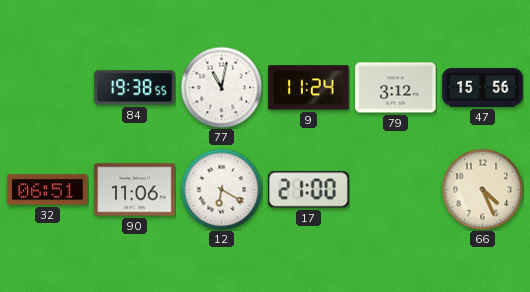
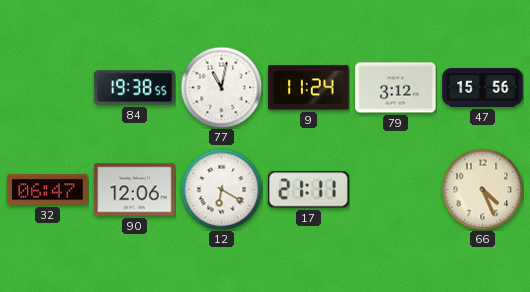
32: 06:51 -> 06:47 (48, 190)
90: 11:06 -> 12:06 (135, 190)
17: 21:00 -> 21:11 (309, 190)
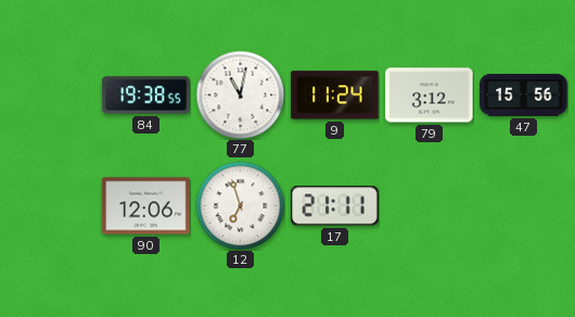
32: 06:47 -> none (48, 190)
12: 6:20 -> 6:57 (240, 205)
66: 4:26 -> none (482, 189)
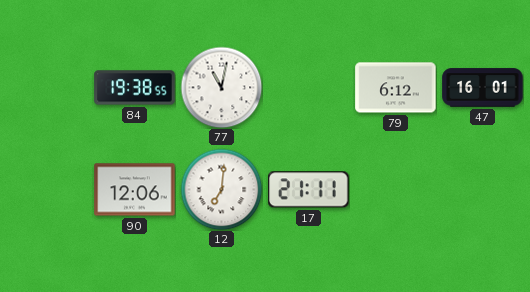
9: 11:24 -> none (335, 96)
79: 3:12 -> 6:12 (396, 88)
47: 15:56 -> 16:01 (483, 88)
12: 6:57 -> 7:01 (221, 189)
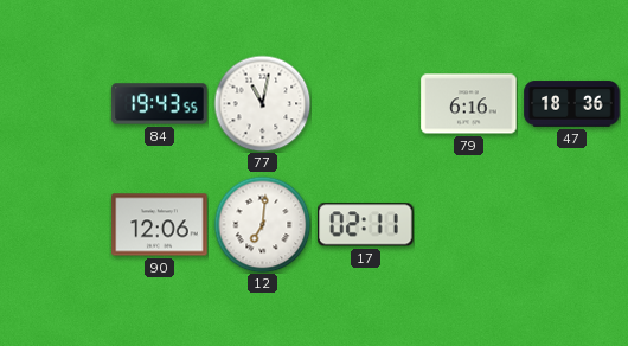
84: 19:38 -> 19:43 (160, 104)
79: 6:12 -> 6:16 (469, 104)
47: 16:01 -> 18:36 (572, 104)
17: 21:11 -> 02:11 (366, 225)
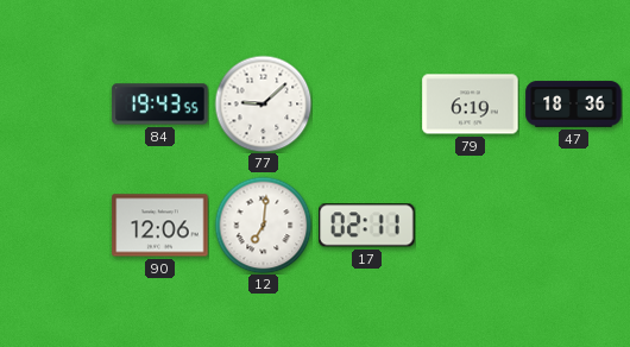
77: 11:02 -> 9:08 (263, 103)
79: 6:16 -> 6:19 (471, 105)
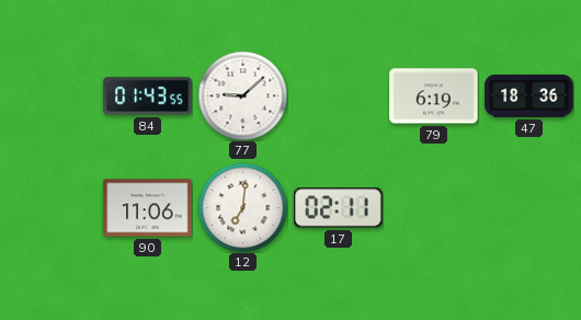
84: 19:43 -> 01:43 (148, 96)
90: 12:06 -> 11:06 (148, 208)
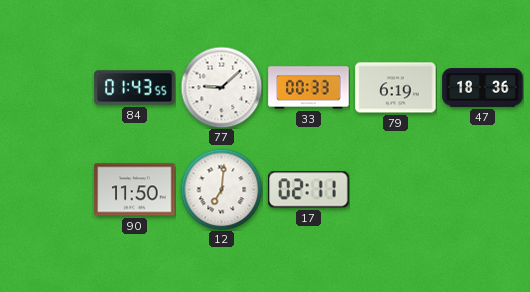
33: none -> 00:33 (309, 88)
90: 11:06 -> 11:50 (135, 190)
